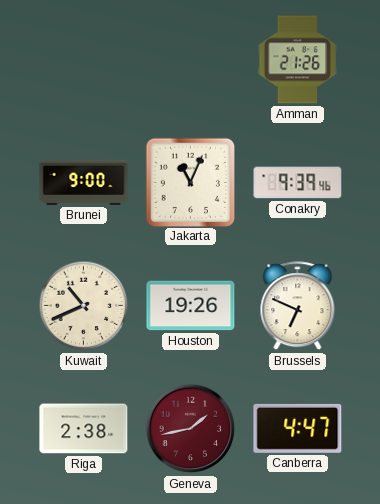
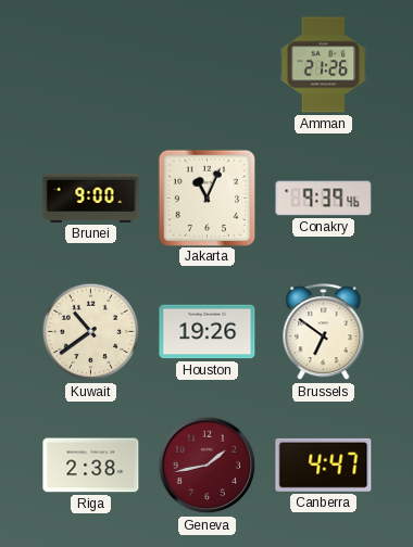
Kuwait: 10:41 -> 10:39 (91, 332)
Brussels: 6:49 -> 6:51 (324, 332)
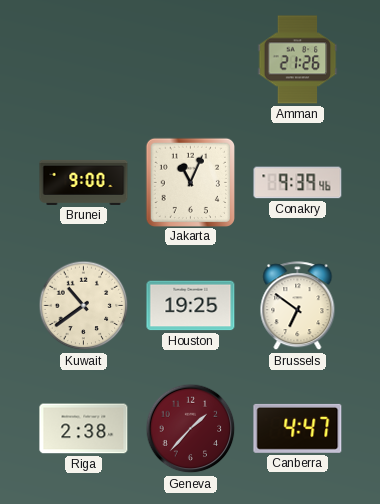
Houston: 19:26 -> 19:25 (191, 306)
Geneva: 1:43 -> 1:37 (191, 429)
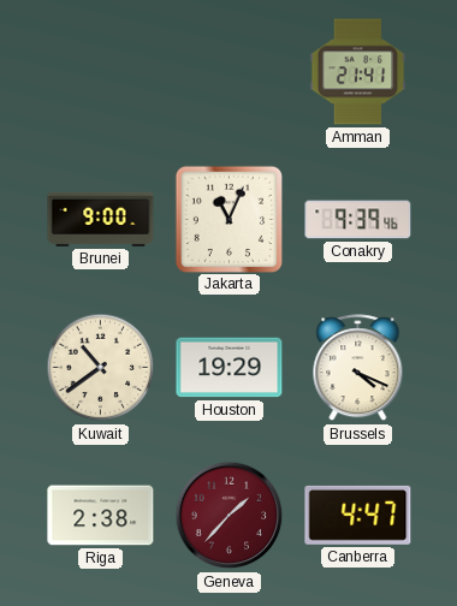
Amman: 21:26 -> 21:41 (358, 72)
Houston: 19:25 -> 19:29 (230, 368)
Brussels: 6:51 -> 4:19 (358, 368)
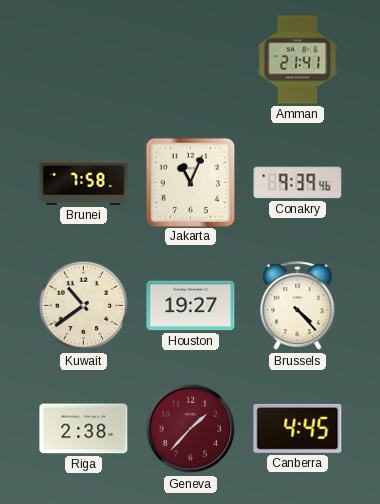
Brunei: 9:00 -> 7:58 (84, 182)
Houston: 19:29 -> 19:27 (191, 306)
Brussels: 4:19 -> 4:23 (298, 306)
Canberra: 4:47 -> 4:45 (298, 428)
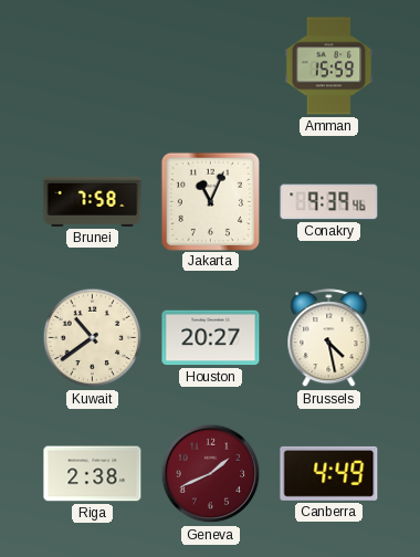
Amman: 21:41 -> 15:59 (329, 66)
Houston: 19:27 -> 20:27 (211, 338)
Brussels: 4:23 -> 4:28 (329, 338)
Geneva: 1:37 -> 1:41 (211, 474)
Canberra: 4:45 -> 4:49 (329, 473)
